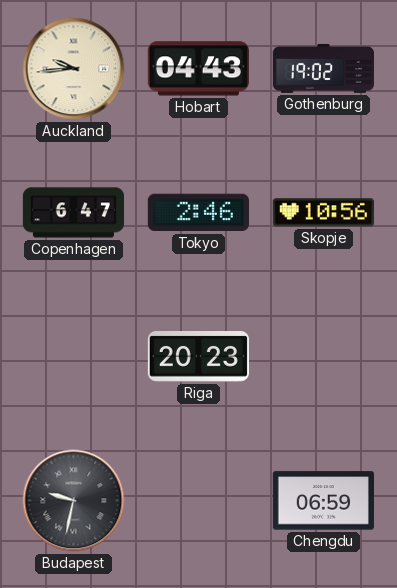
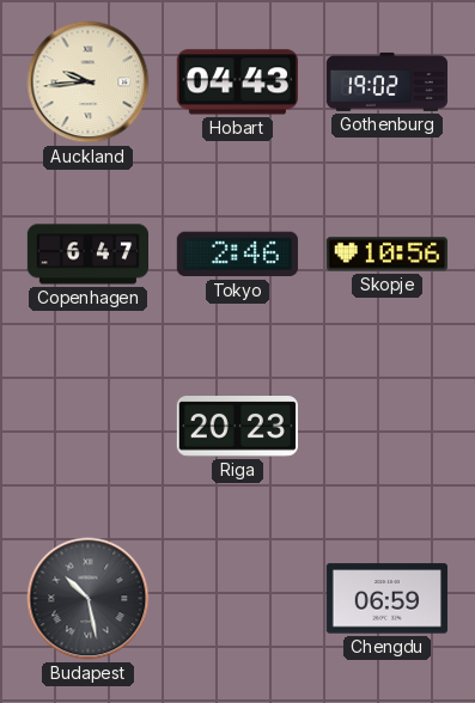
Budapest: 9:32 -> 10:28 (89, 599)
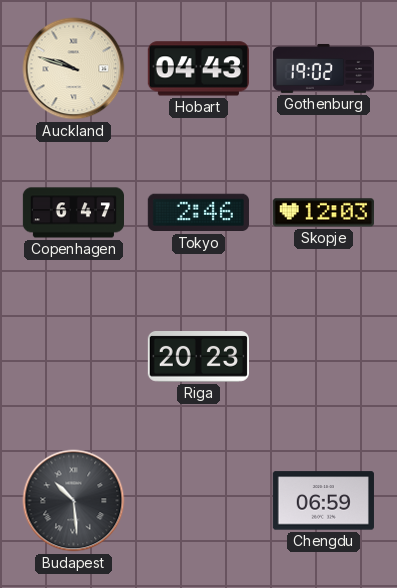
Auckland: 9:44 -> 9:48 (74, 69)
Skopje: 10:56 -> 12:03 (323, 213)
Budapest: 10:28 -> 10:29 (74, 501)
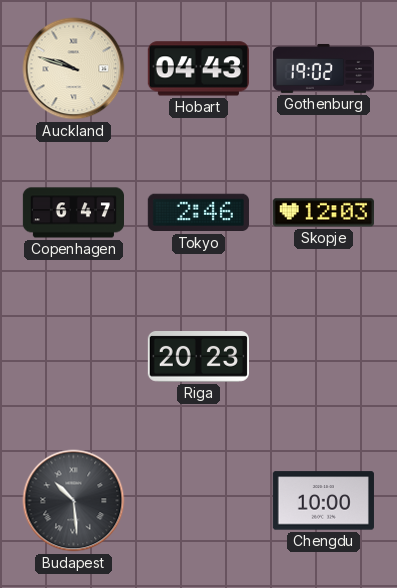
Chengdu: 06:59 -> 10:00 (323, 501)
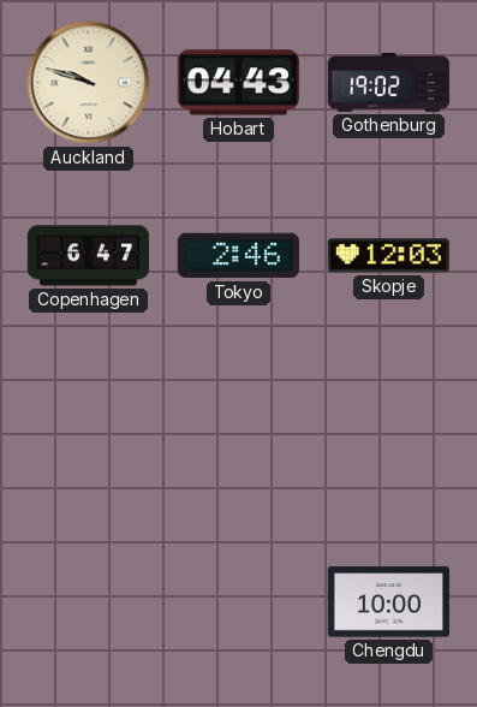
Riga: 20:23 -> none (198, 357)
Budapest: 10:29 -> none (74, 501)
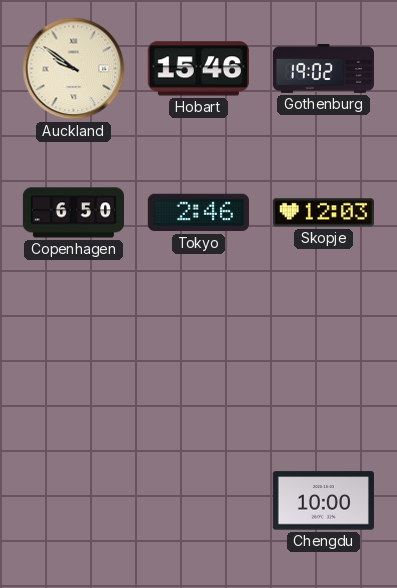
Auckland: 9:48 -> 9:51 (74, 69)
Hobart: 04:43 -> 15:46 (198, 69)
Copenhagen: 6:47 -> 6:50 (74, 213)
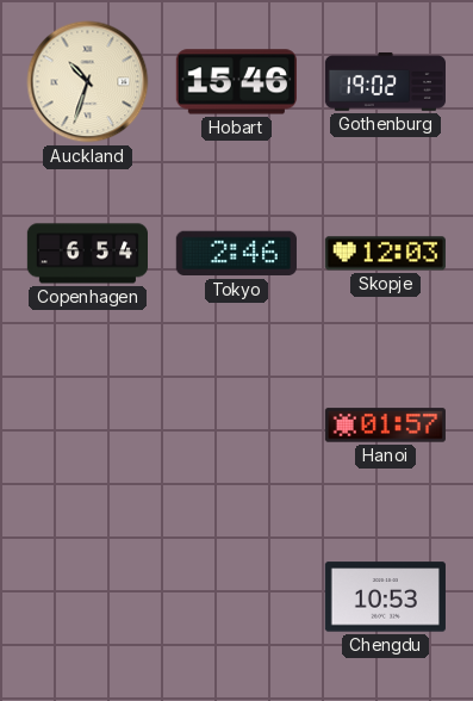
Auckland: 9:51 -> 10:33 (88, 82)
Copenhagen: 6:50 -> 6:54 (88, 254)
Hanoi: none -> 01:57 (385, 426)
Chengdu: 10:00 -> 10:53 (385, 597)
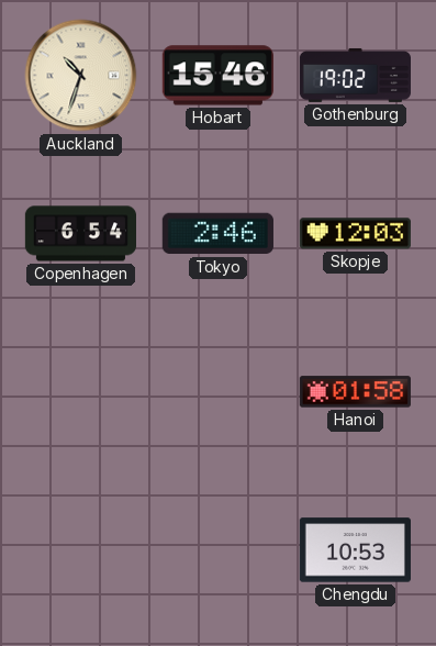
Hanoi: 01:57 -> 01:58 (355, 392)
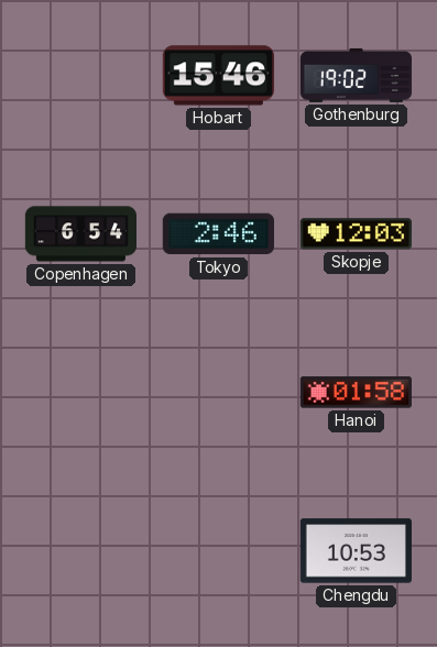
Auckland: 10:33 -> none (81, 76)
